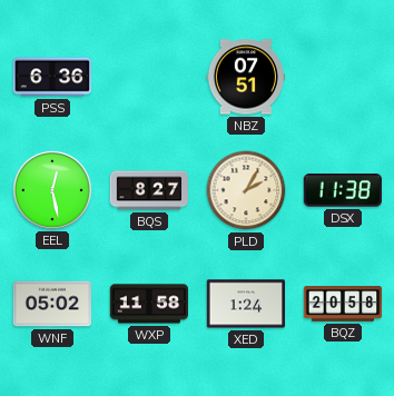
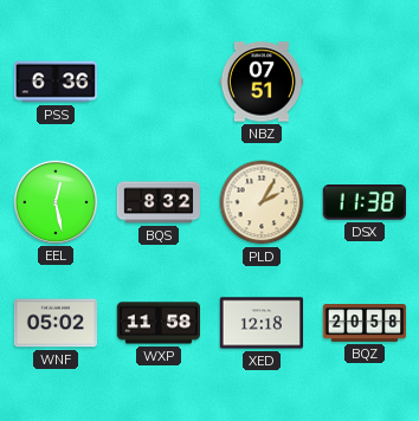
BQS: 8:27 -> 8:32 (157, 202)
XED: 1:24 -> 12:18 (260, 323)
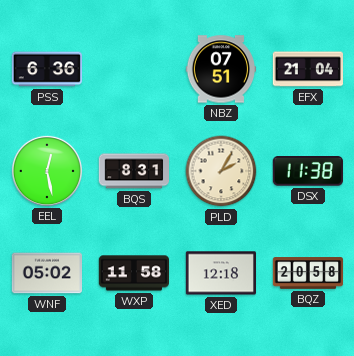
EFX: none -> 21:04 (307, 69)
BQS: 8:32 -> 8:31 (133, 171)
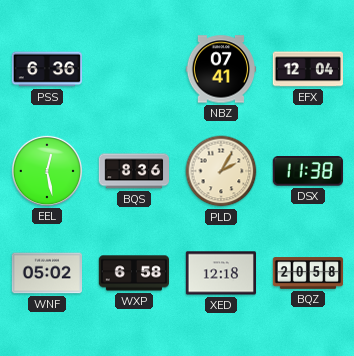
NBZ: 07:51 -> 07:41 (220, 69)
EFX: 21:04 -> 12:04 (307, 69)
BQS: 8:31 -> 8:36 (133, 171)
WXP: 11:58 -> 6:58 (134, 273)
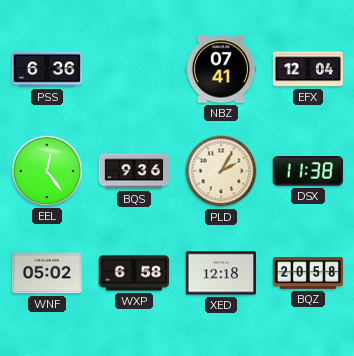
EEL: 12:28 -> 12:24 (46, 170)
BQS: 8:36 -> 9:36 (133, 171)
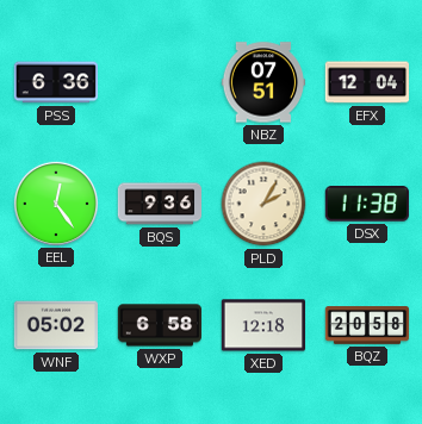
NBZ: 07:41 -> 07:51 (262, 82)
